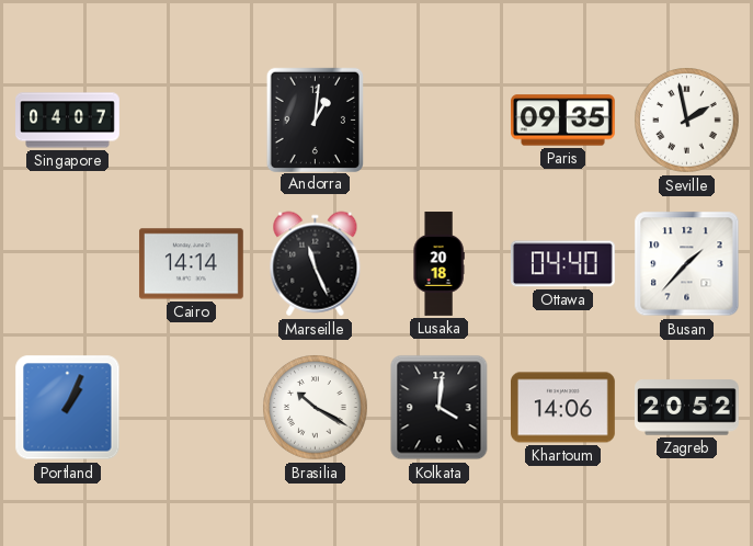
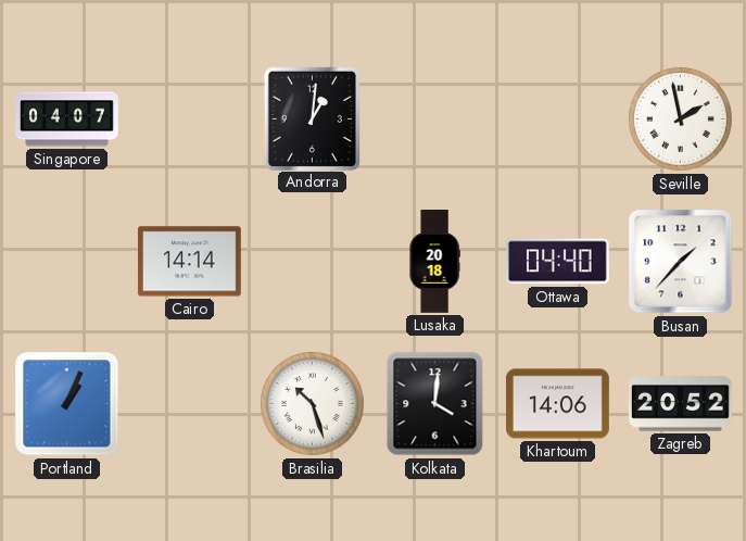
Paris: 09:35 -> none (563, 121)
Marseille: 11:26 -> none (316, 264)
Brasilia: 10:20 -> 10:27 (313, 404)
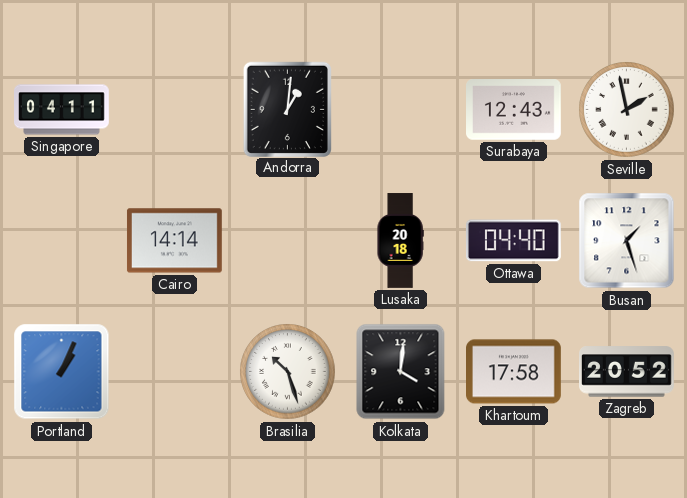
Singapore: 04:07 -> 04:11 (62, 110)
Surabaya: none -> 12:43 (514, 110)
Busan: 1:37 -> 1:27 (627, 241)
Khartoum: 14:06 -> 17:58 (514, 372)
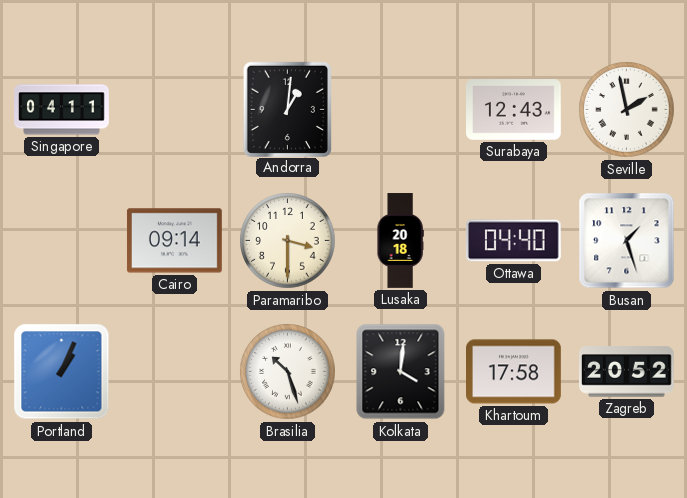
Cairo: 14:14 -> 09:14 (174, 241)
Paramaribo: none -> 3:30 (288, 241)
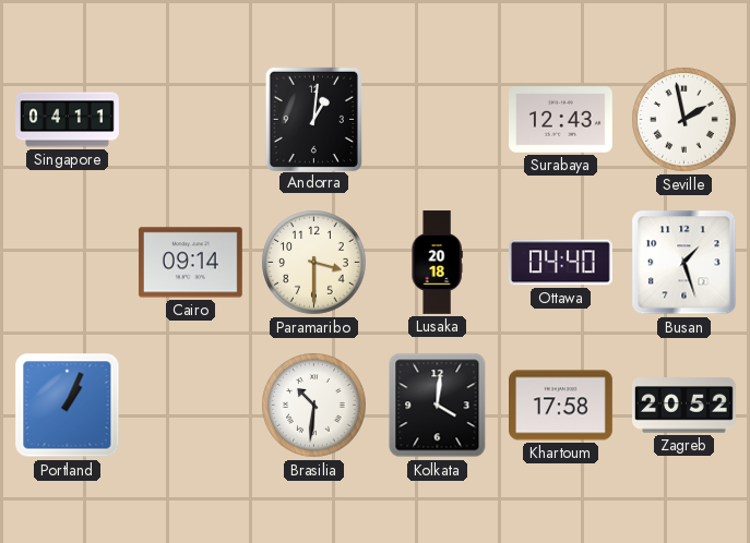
Brasilia: 10:27 -> 10:31 (314, 406)
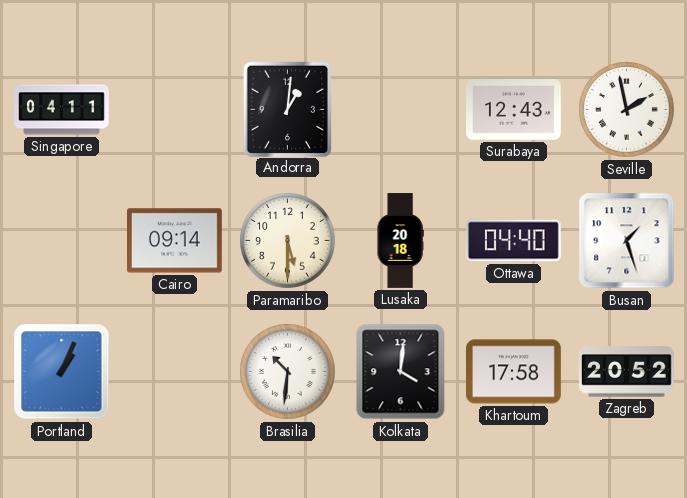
Paramaribo: 3:30 -> 5:30 (288, 241)
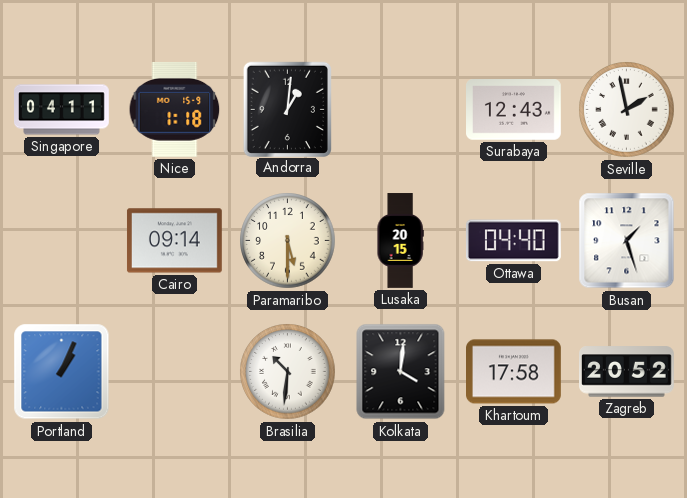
Nice: none -> 1:18 (175, 109)
Lusaka: 20:18 -> 20:15 (400, 241)
